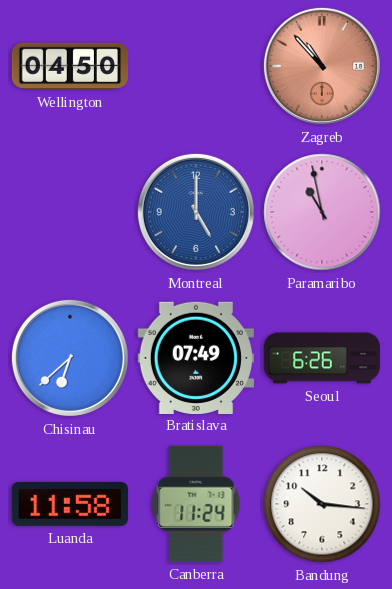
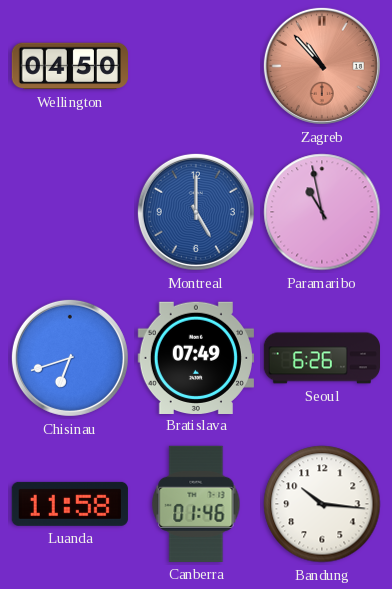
Chisinau: 6:38 -> 6:42 (70, 358)
Canberra: 11:24 -> 01:46 (196, 504)
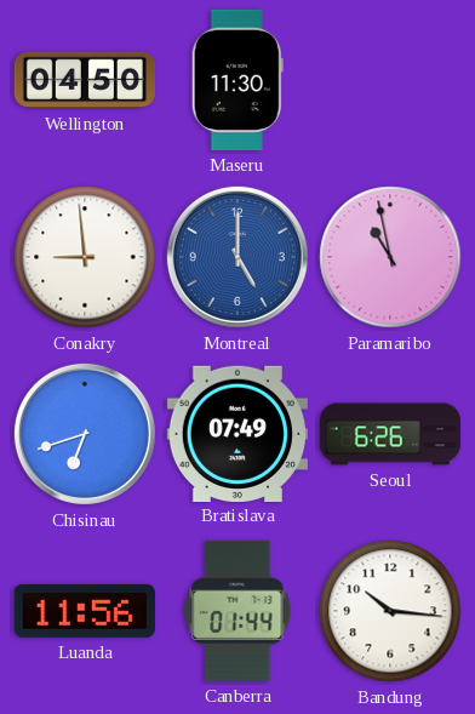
Maseru: none -> 11:30 (237, 80)
Zagreb: 10:53 -> none (322, 66)
Conakry: none -> 8:59 (85, 257)
Luanda: 11:58 -> 11:56 (85, 611)
Canberra: 01:46 -> 01:44 (237, 611)
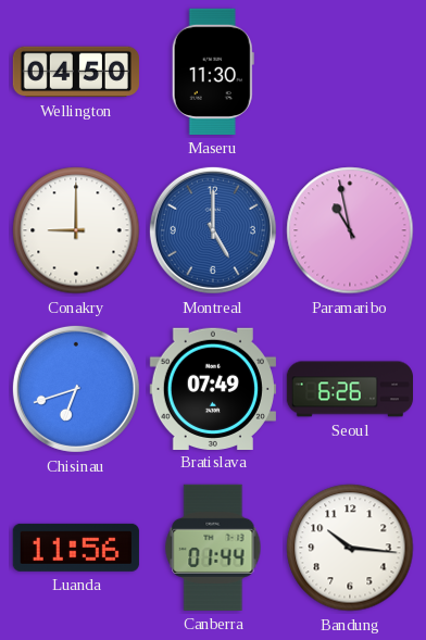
Conakry: 8:59 -> 9:00 (76, 230)
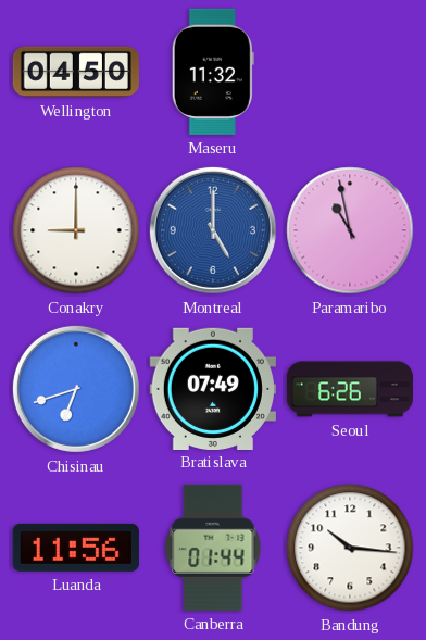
Maseru: 11:30 -> 11:32 (213, 72)
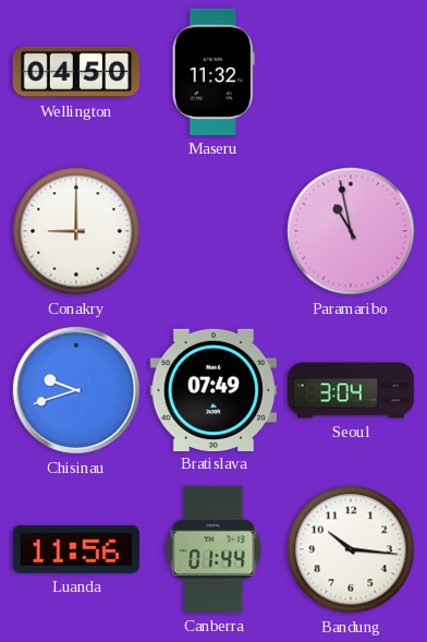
Montreal: 5:00 -> none (213, 230)
Chisinau: 6:42 -> 9:42 (76, 390)
Seoul: 6:26 -> 3:04 (350, 390)
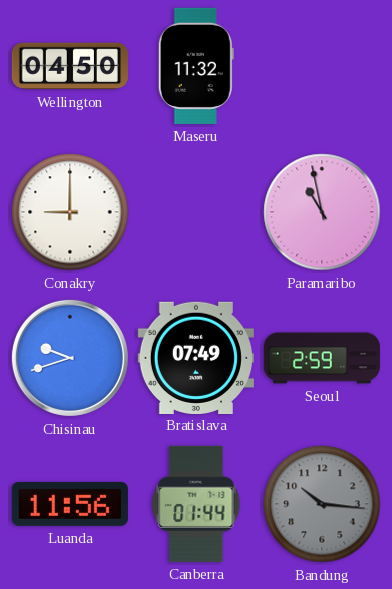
Seoul: 3:04 -> 2:59 (321, 358)
Bandung dial: white -> grey (322, 504)
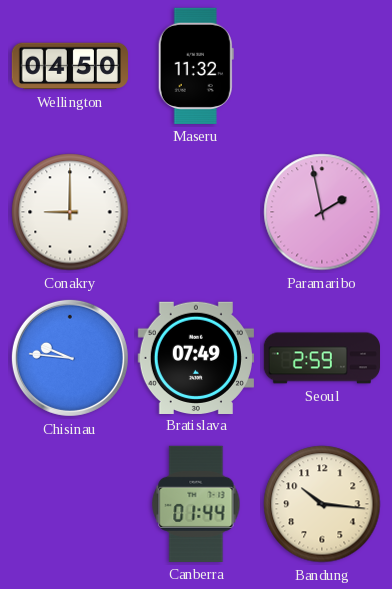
Paramaribo: 10:58 -> 1:58 (322, 212)
Chisinau: 9:42 -> 9:46 (70, 358)
Luanda: 11:56 -> none (70, 504)
Bandung dial: grey -> cream (322, 504)
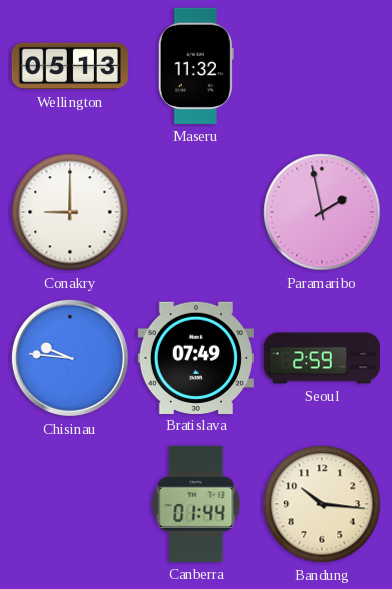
Wellington: 04:50 -> 05:13 (69, 66)
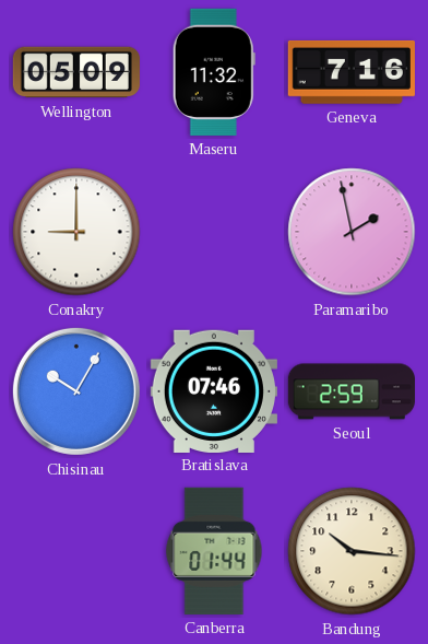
Wellington: 05:13 -> 05:09 (75, 72)
Geneva: none -> 7:16 (352, 72)
Chisinau: 9:46 -> 10:05 (76, 391)
Bratislava: 07:49 -> 07:46 (214, 390)
